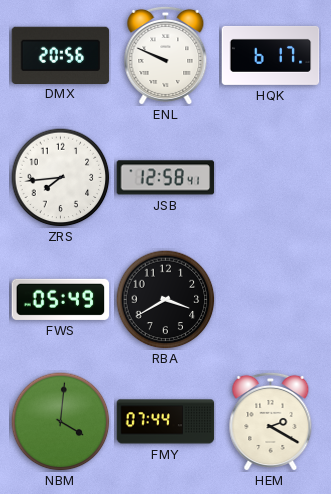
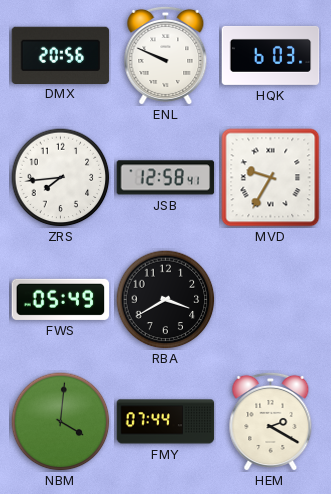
HQK: 6:17 -> 6:03 (271, 55)
MVD: none -> 9:35 (271, 178)
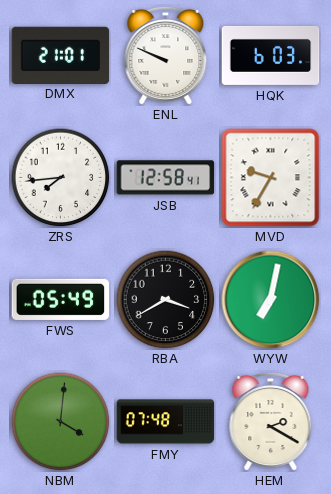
DMX: 20:56 -> 21:01 (61, 55)
WYW: none -> 7:02 (271, 300)
FMY: 07:44 -> 07:48 (166, 422)
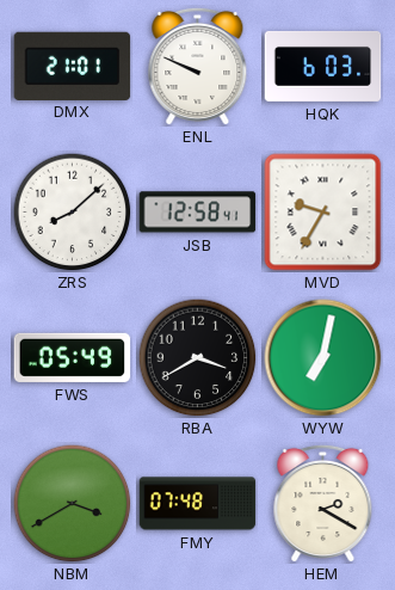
ZRS: 7:44 -> 8:08 (73, 213)
NBM: 4:01 -> 3:40 (73, 504)
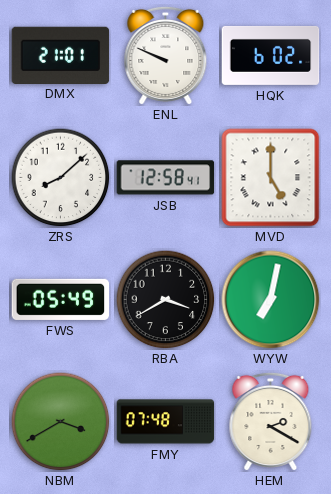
HQK: 6:03 -> 6:02 (271, 55)
MVD: 9:35 -> 5:00 (271, 178)
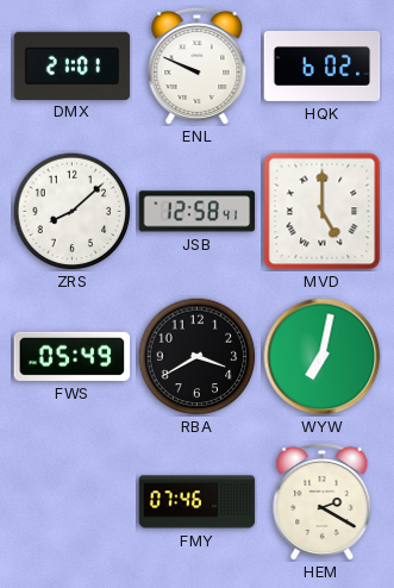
NBM: 3:40 -> none (61, 422)
FMY: 07:48 -> 07:46 (198, 502)
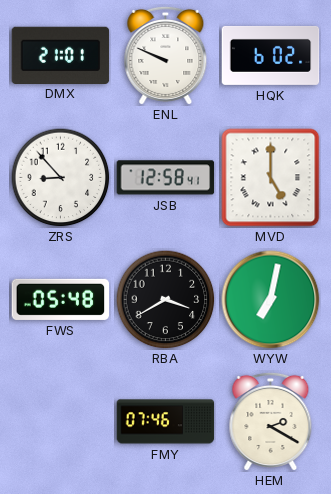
ZRS: 8:08 -> 8:53 (61, 178)
FWS: 05:49 -> 05:48 (61, 299)
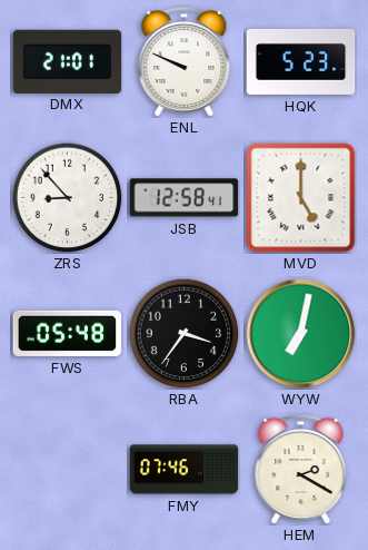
HQK: 6:02 -> 5:23 (301, 61)
RBA: 3:40 -> 3:36 (185, 334)
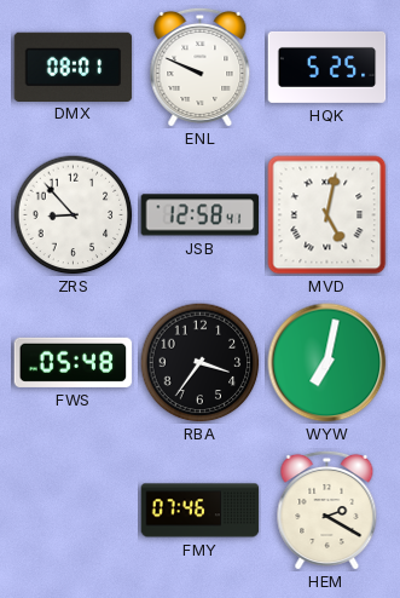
DMX: 21:01 -> 08:01 (74, 67)
HQK: 5:23 -> 5:25 (327, 67)
MVD: 5:00 -> 5:02 (327, 215)
